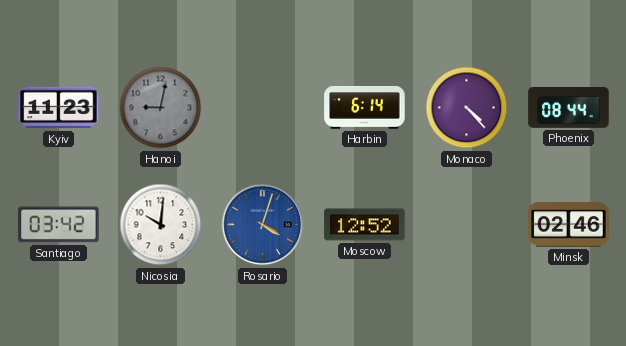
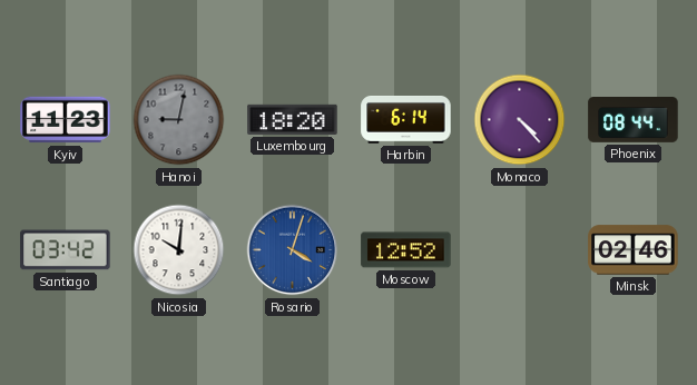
Luxembourg: none -> 18:20 (293, 119)
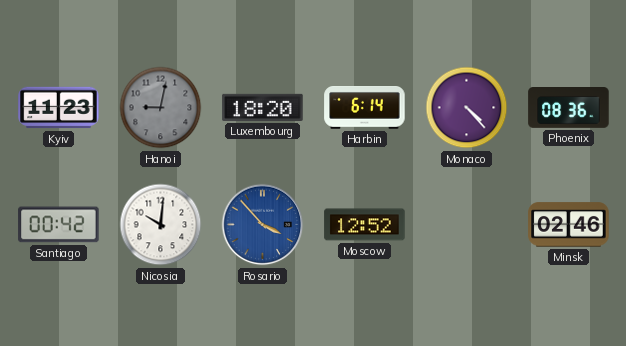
Phoenix: 08:44 -> 08:36 (569, 108)
Santiago: 03:42 -> 00:42 (59, 225)
Rosario: 4:03 -> 3:53 (263, 225)
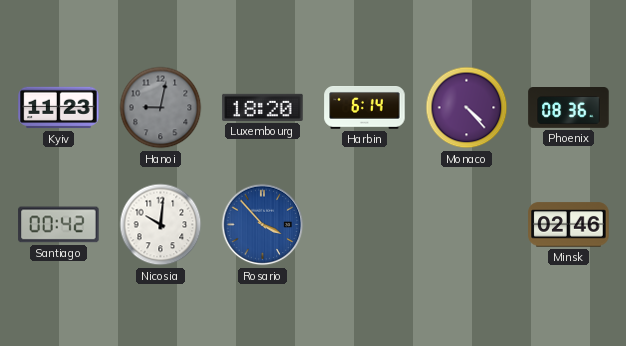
Moscow: 12:52 -> none (365, 225)
